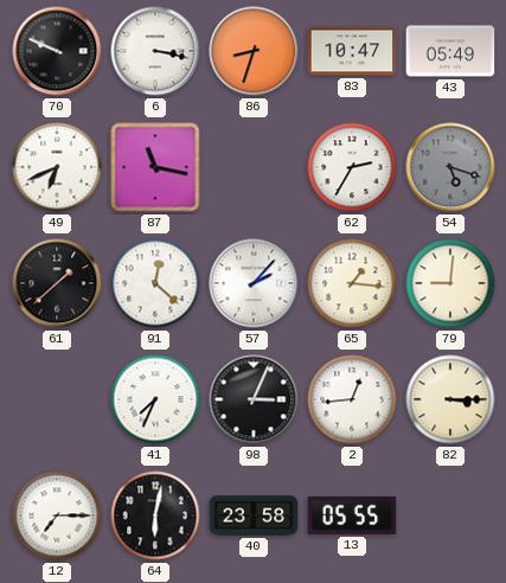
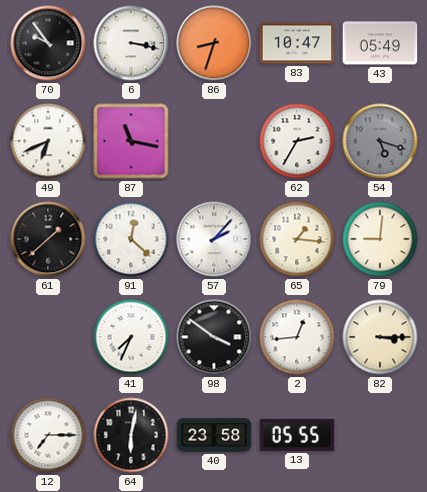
70: 9:49 -> 9:54 (48, 43)
98: 3:04 -> 3:51 (214, 337)
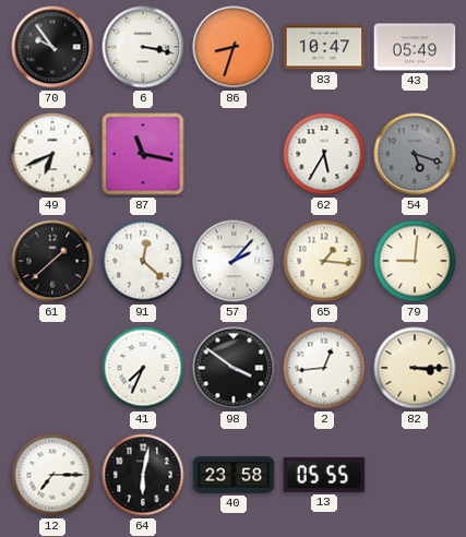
62: 2:35 -> 5:35 (324, 154)
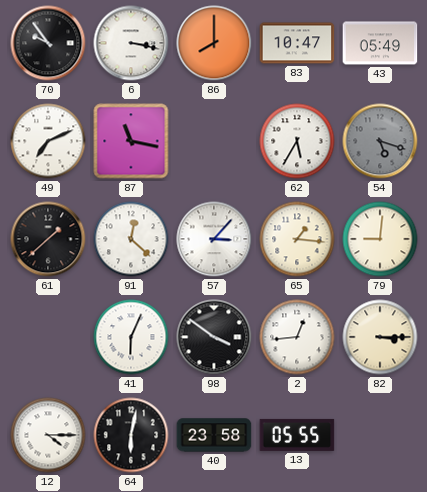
86: 8:33 -> 8:00 (214, 43)
49: 6:41 -> 7:11 (48, 141)
57: 2:07 -> 3:07 (214, 239)
41: 7:34 -> 6:04 (131, 337)
12: 7:15 -> 4:15 (48, 435)
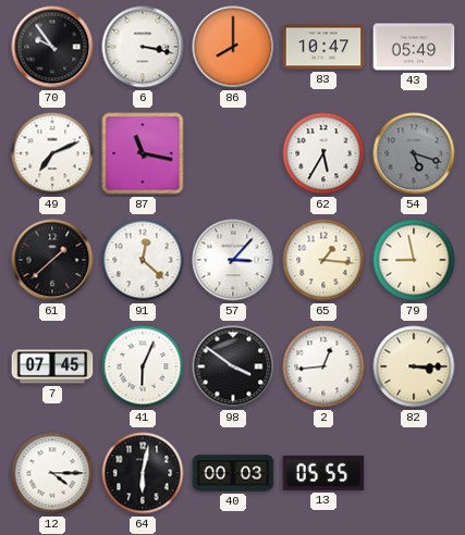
79: 9:01 -> 8:58 (414, 260)
7: none -> 07:45 (52, 366)
40: 23:58 -> 00:03 (233, 473)
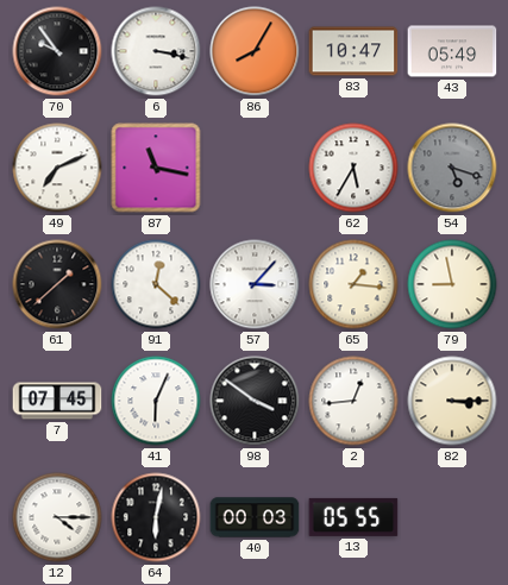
86: 8:00 -> 8:05 (255, 51)
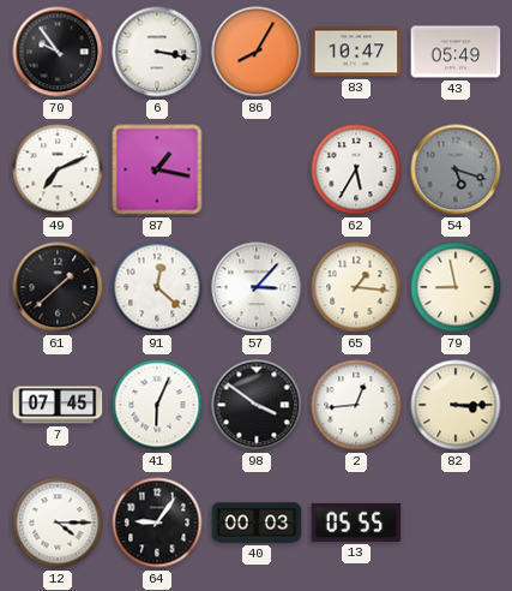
87: 11:17 -> 1:17 (157, 169)
64: 6:02 -> 9:06 (157, 523)
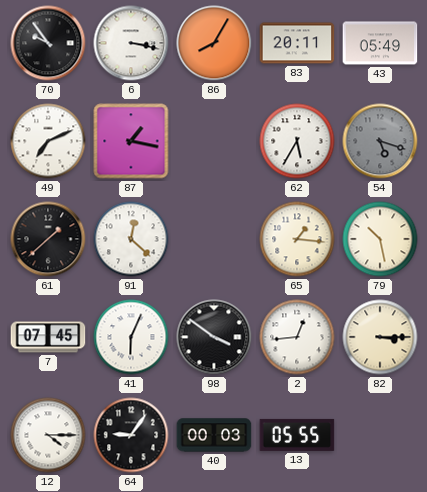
83: 10:47 -> 20:11 (297, 43)
57: 3:07 -> none (257, 287)
79: 8:58 -> 10:28 (380, 239)
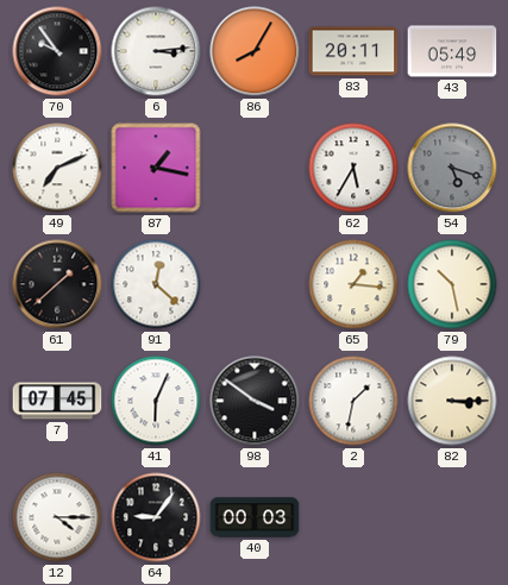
6: 3:17 -> 3:14 (156, 51)
2: 12:44 -> 1:32 (353, 401)
13: 05:55 -> none (297, 435)
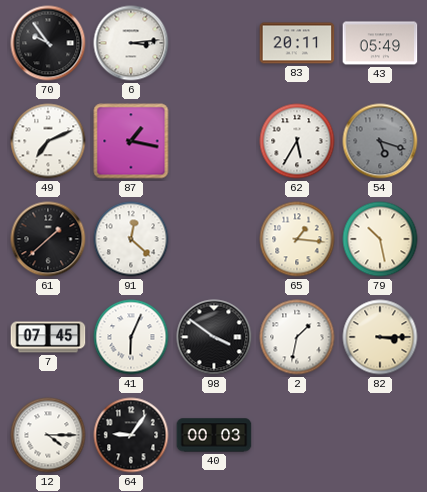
86: 8:05 -> none (255, 51)
